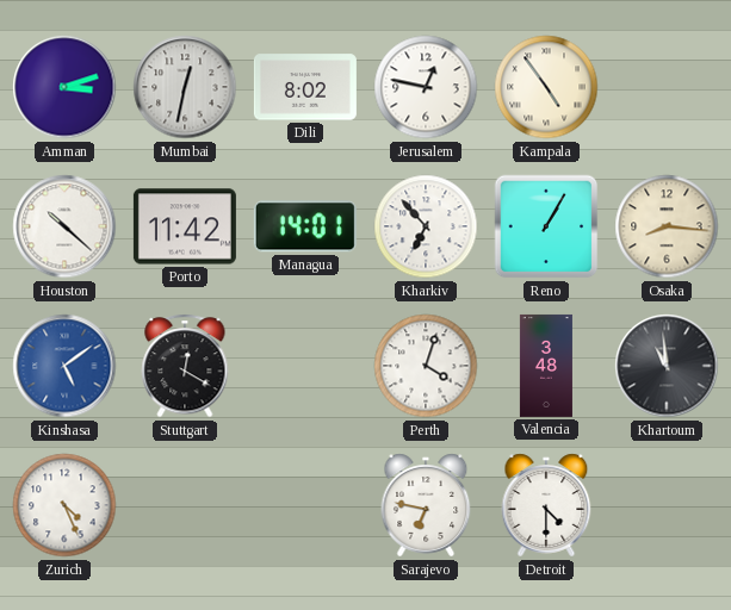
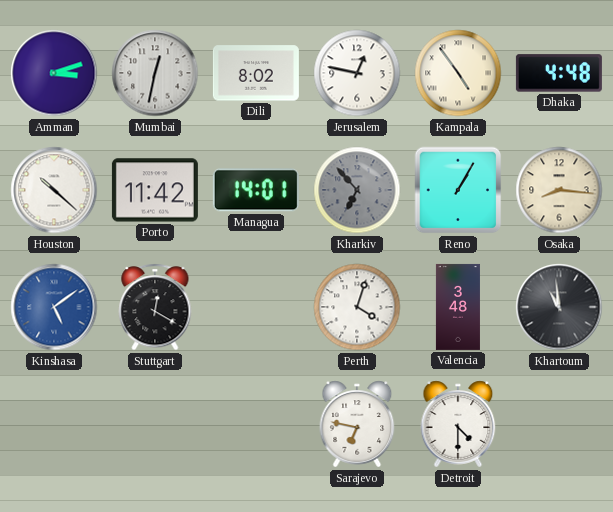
Dhaka: none -> 4:48 (559, 73)
Kharkiv dial: white -> grey (357, 190)
Zurich: 4:26 -> none (64, 505)
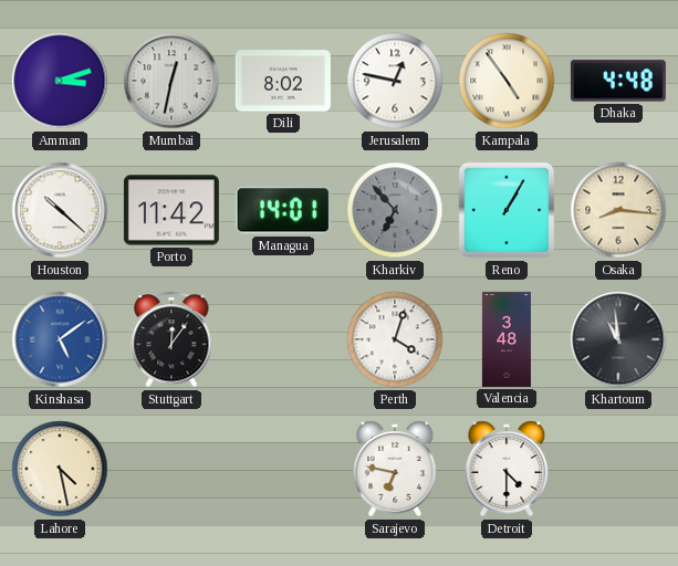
Stuttgart: 12:20 -> 12:06 (171, 339)
Lahore: none -> 4:28 (60, 469)
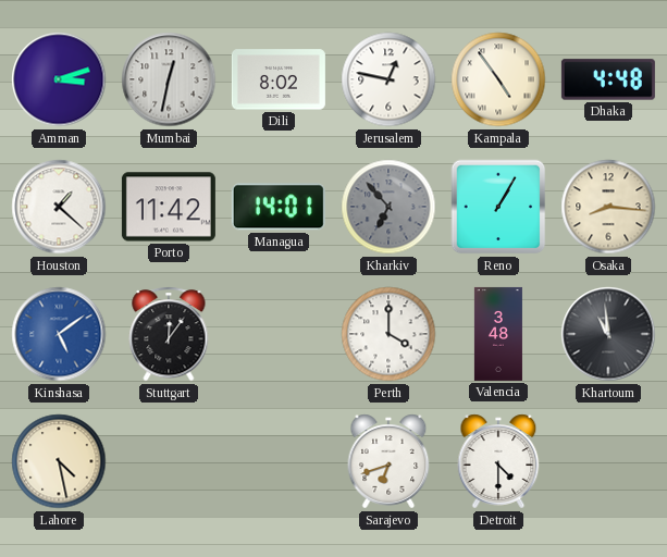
Houston: 10:22 -> 1:22 (59, 207)
Perth: 4:03 -> 4:00 (388, 334)
Sarajevo: 6:47 -> 6:42 (388, 461)
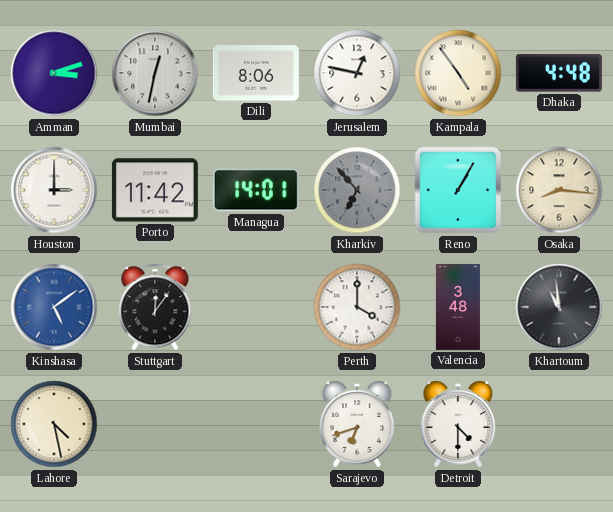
Dili: 8:02 -> 8:06 (256, 73)
Houston: 1:22 -> 3:00 (54, 190)
